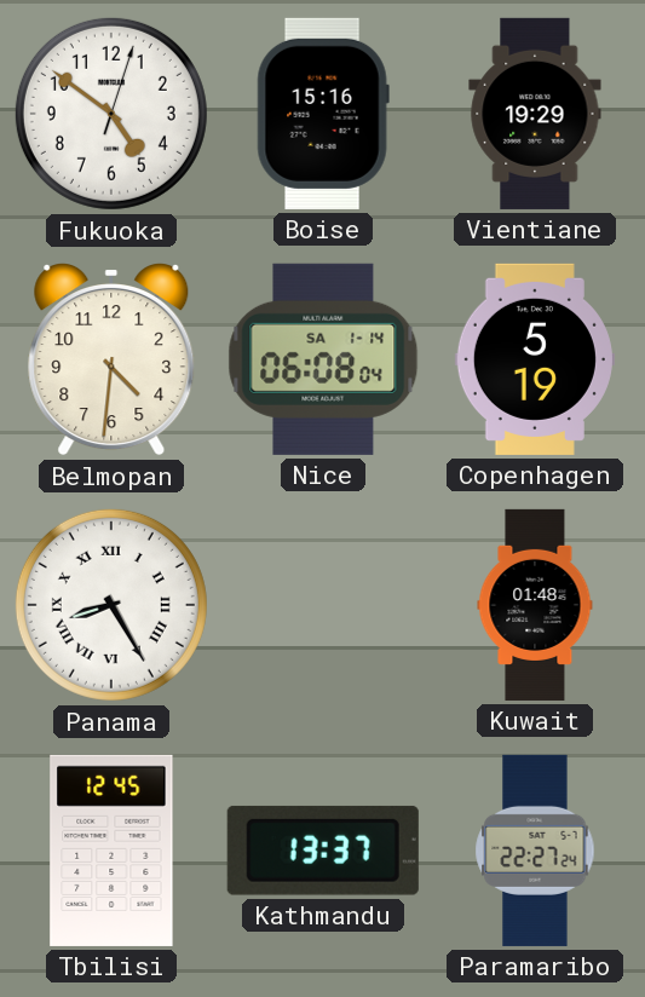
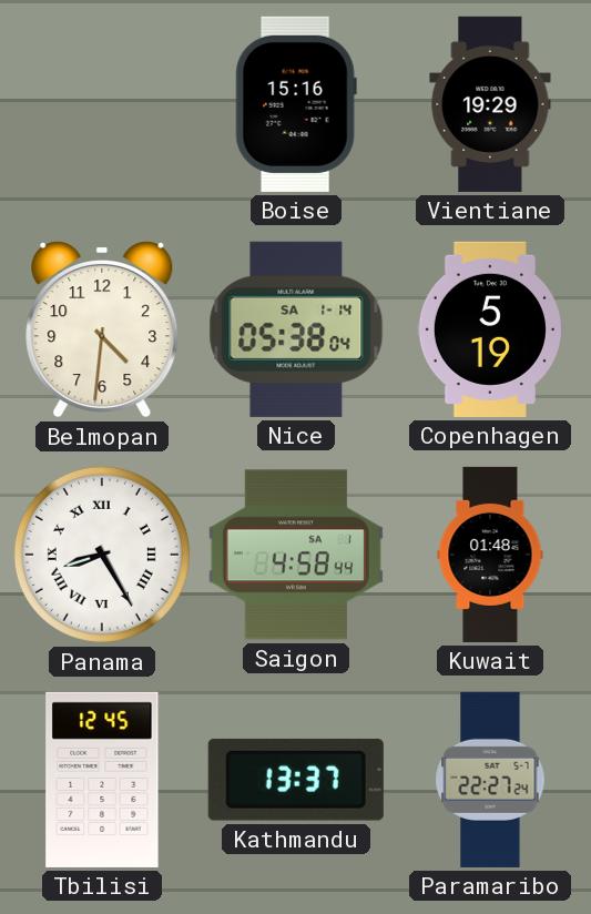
Fukuoka: 4:51 -> none (111, 114)
Nice: 06:08 -> 05:38 (296, 329)
Saigon: none -> 4:58 (296, 555)
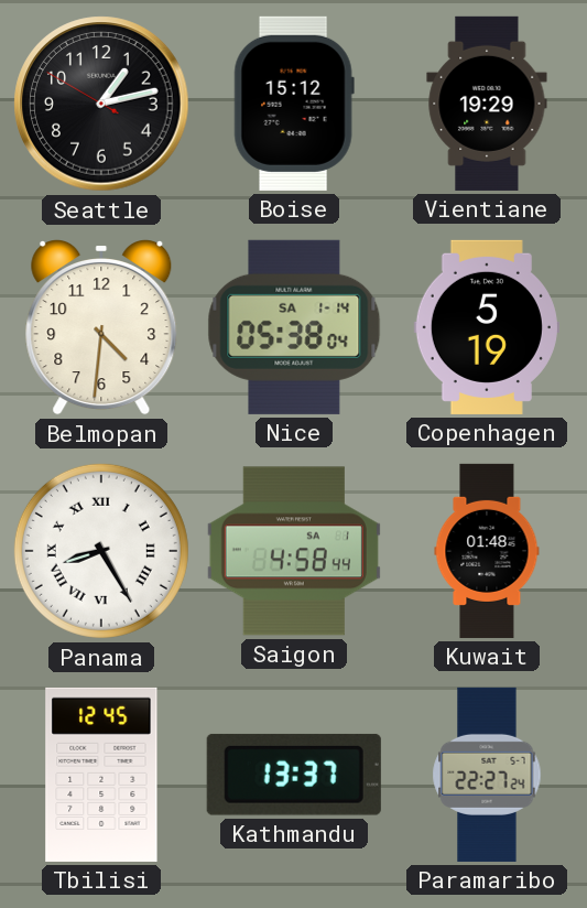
Seattle: none -> 1:12 (101, 104)
Boise: 15:16 -> 15:12 (294, 104)
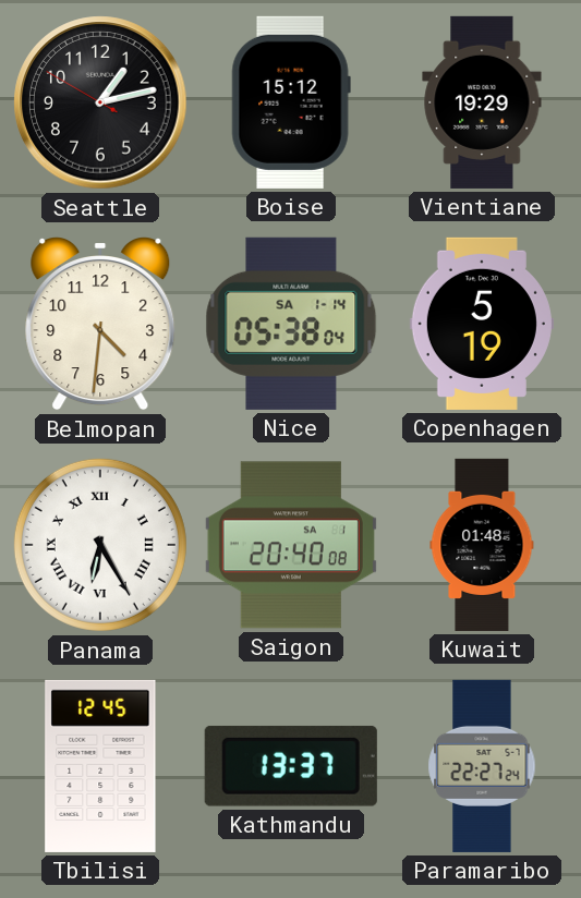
Panama: 8:25 -> 6:25 (100, 545)
Saigon: 4:58 -> 20:40 (291, 545)
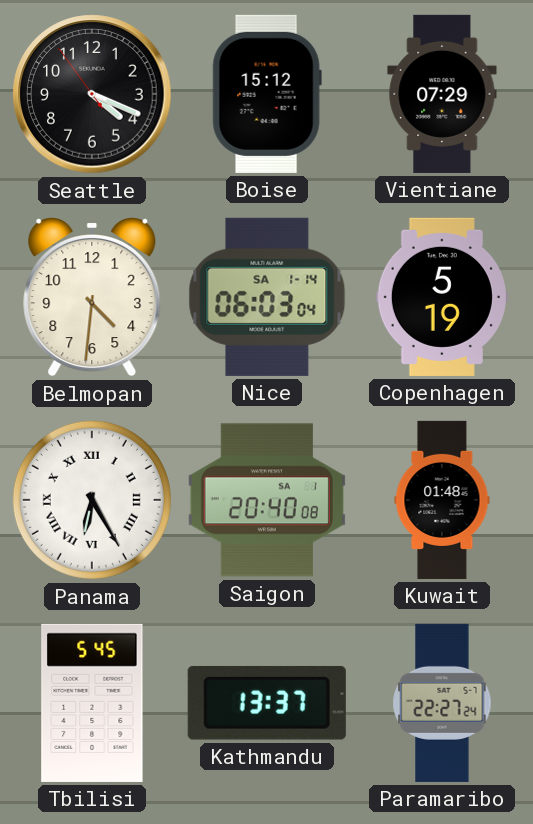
Seattle: 1:12 -> 4:18 (92, 94)
Vientiane: 19:29 -> 07:29 (442, 94)
Nice: 05:38 -> 06:03 (267, 297)
Tbilisi: 12:45 -> 5:45 (92, 703)
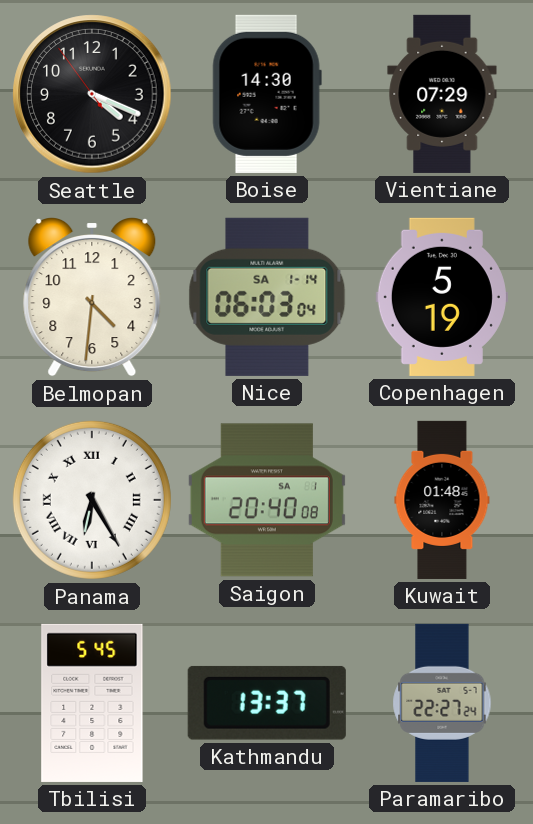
Boise: 15:12 -> 14:30 (267, 94)
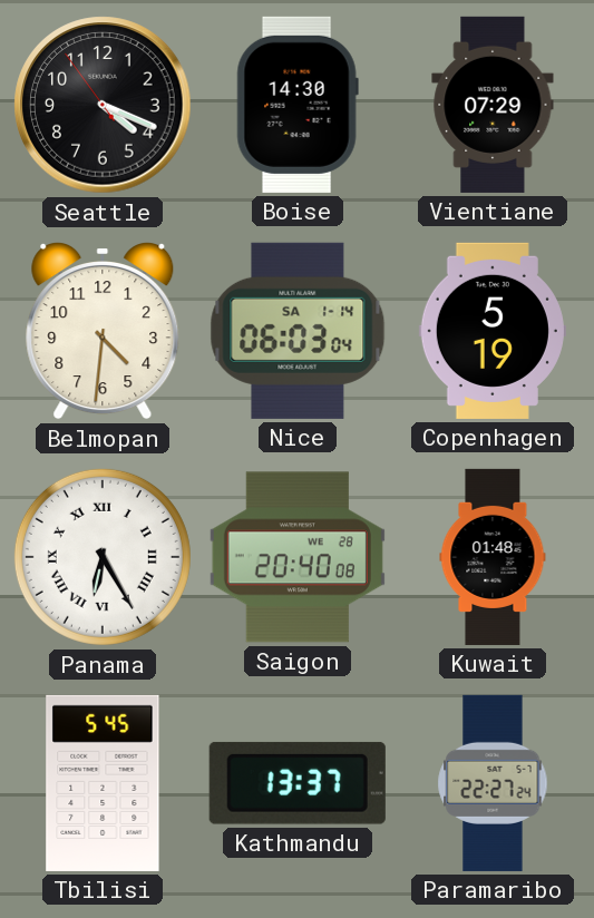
Saigon date: SA 1 -> WE 28 (298, 557)
